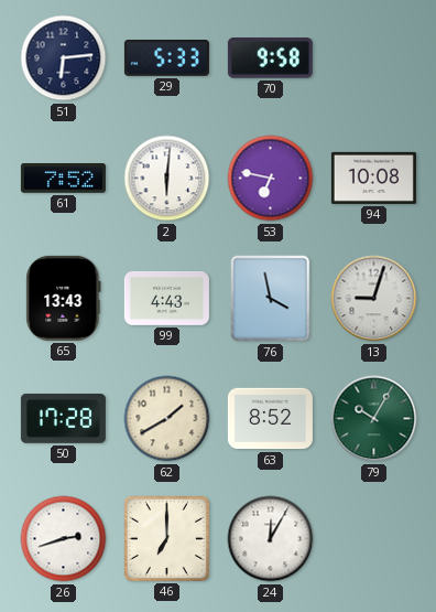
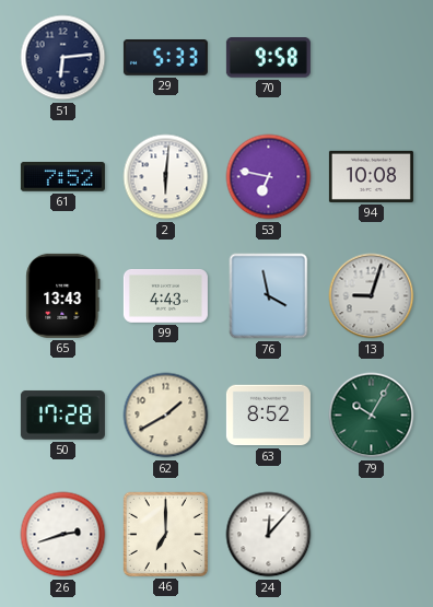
24: 12:05 -> 12:07 (269, 535)
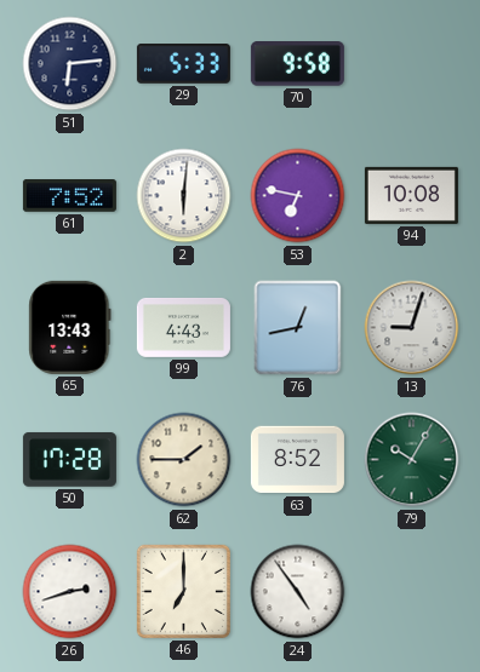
76: 3:58 -> 12:43 (298, 328)
62: 1:40 -> 1:45 (184, 460)
24: 12:07 -> 4:54 (298, 592)
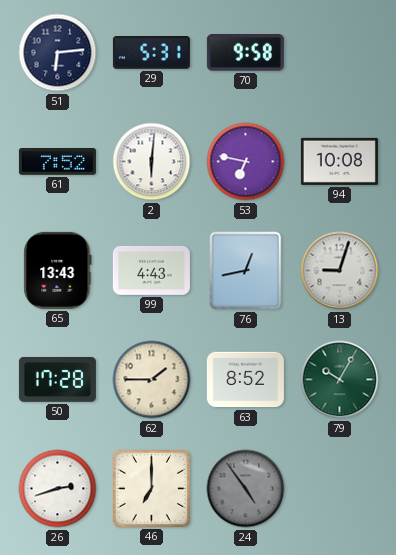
29: 5:33 -> 5:31 (151, 53)
24 dial: white -> grey (246, 489)
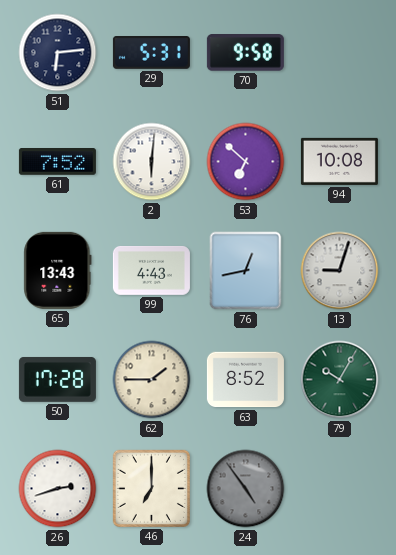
53: 6:47 -> 6:52 (246, 162)
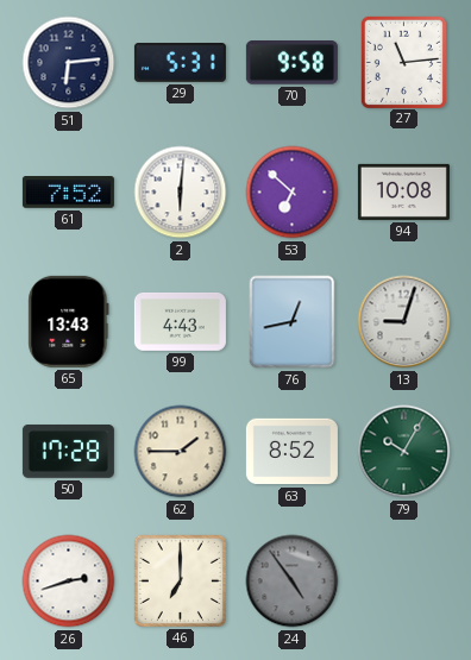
27: none -> 11:14 (403, 62)
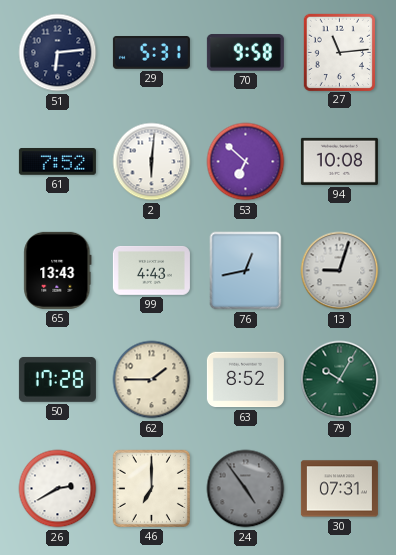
26: 2:42 -> 2:40 (58, 489)
30: none -> 07:31 (339, 489)
